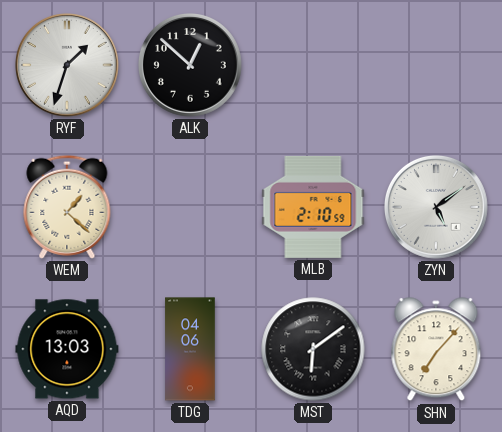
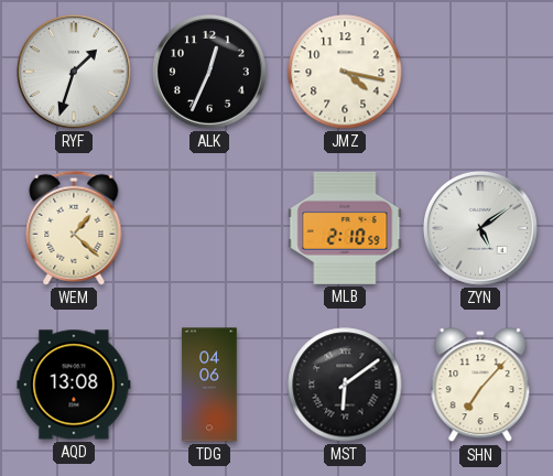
ALK: 12:52 -> 12:34 (210, 73)
JMZ: none -> 4:17 (345, 72)
AQD: 13:03 -> 13:08 (74, 385)
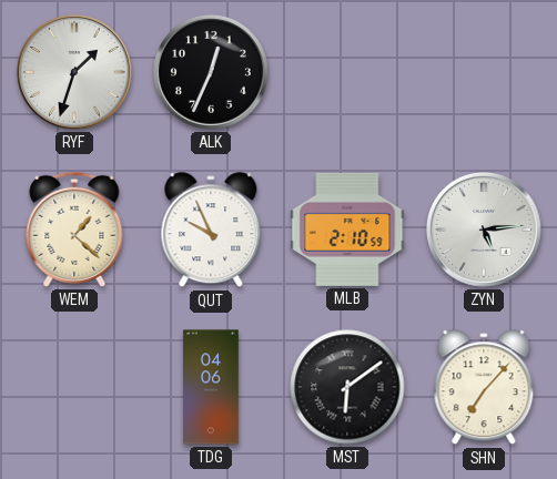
JMZ: 4:17 -> none (345, 72)
QUT: none -> 9:56 (211, 231)
ZYN: 5:09 -> 5:14 (485, 231)
AQD: 13:08 -> none (74, 385)
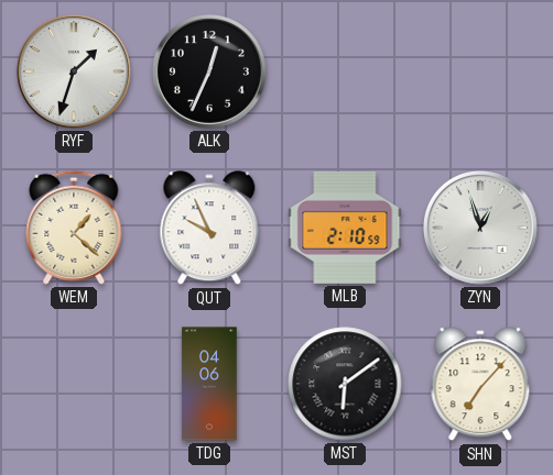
ZYN: 5:14 -> 12:57 (481, 229)
